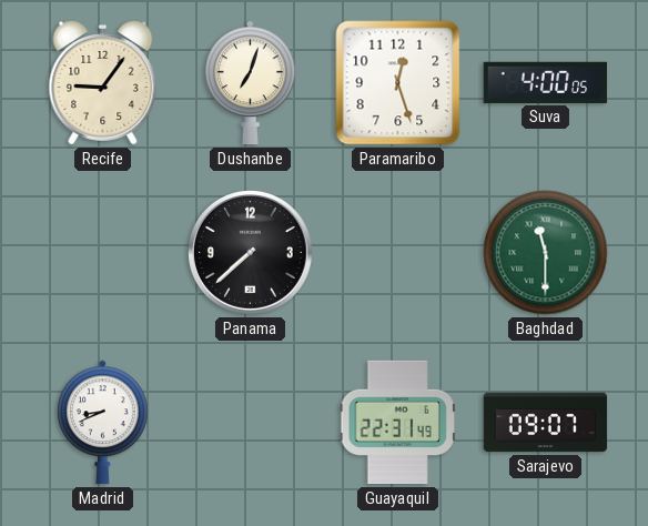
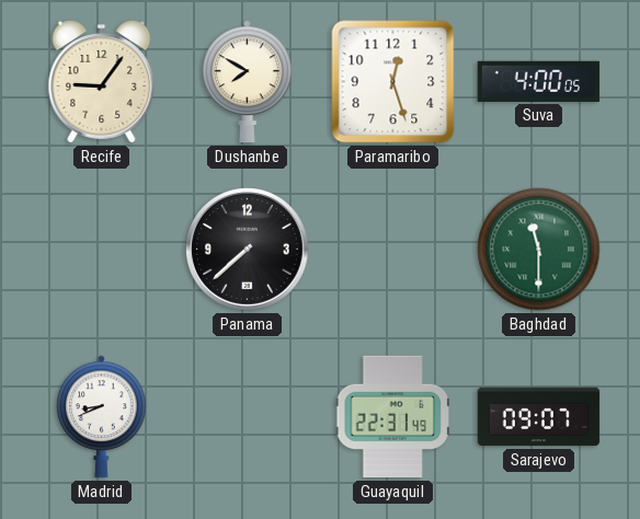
Dushanbe: 7:03 -> 7:50 (248, 82)
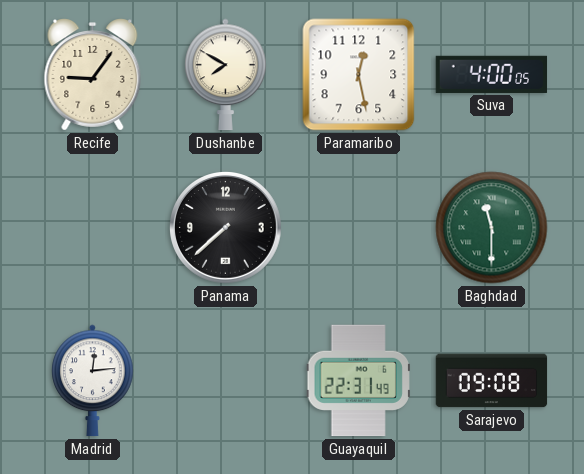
Paramaribo: 12:27 -> 12:28 (359, 75)
Madrid: 8:41 -> 12:14 (93, 381)
Sarajevo: 09:07 -> 09:08 (492, 381)
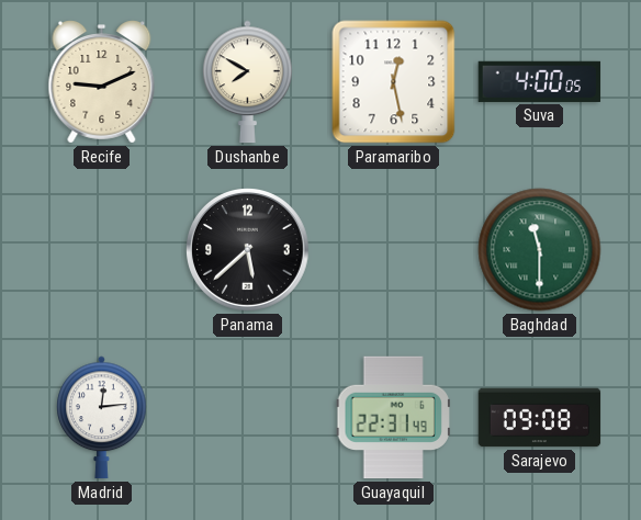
Recife: 9:06 -> 9:11 (102, 82)
Panama: 7:38 -> 5:38 (248, 250)
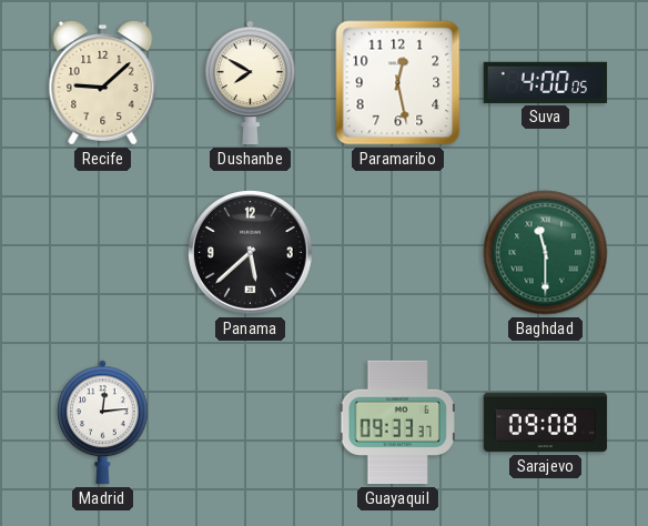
Recife: 9:11 -> 9:08 (103, 83)
Guayaquil: 22:31 -> 09:33 (397, 423)
